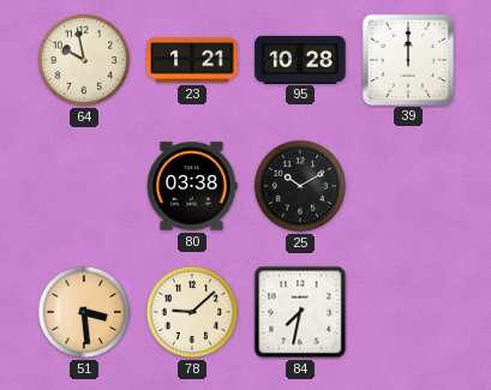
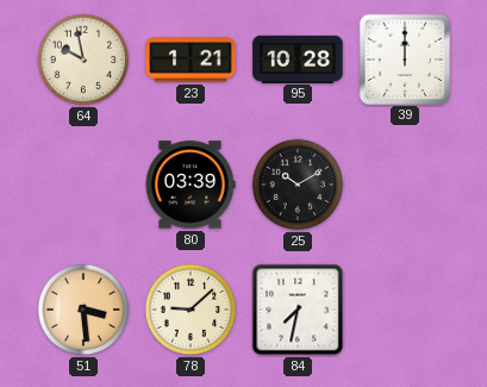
80: 03:38 -> 03:39 (191, 185)
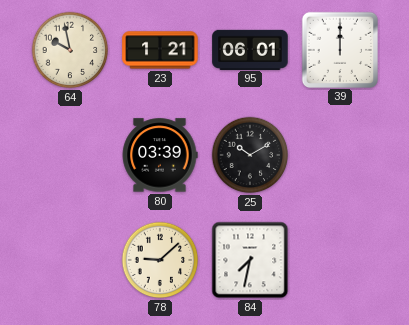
95: 10:28 -> 06:01 (250, 49)
51: 3:29 -> none (83, 310)
